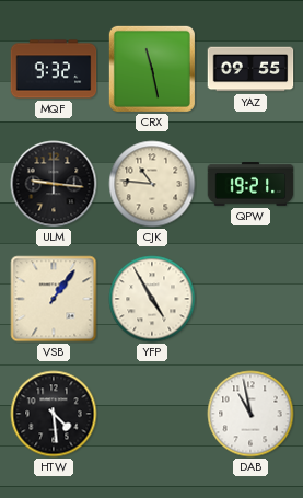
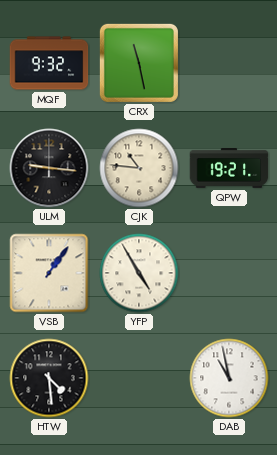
YAZ: 09:55 -> none (250, 69)
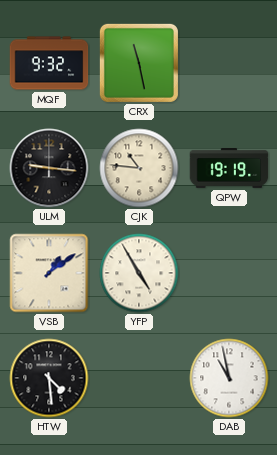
QPW: 19:21 -> 19:19 (229, 169)
VSB: 1:06 -> 1:09 (49, 273)
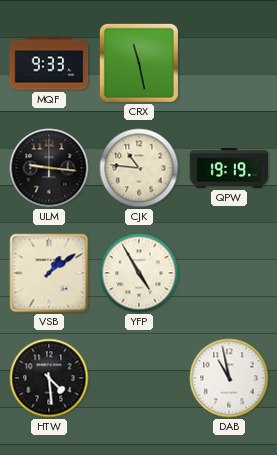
MQF: 9:32 -> 9:33 (49, 63)
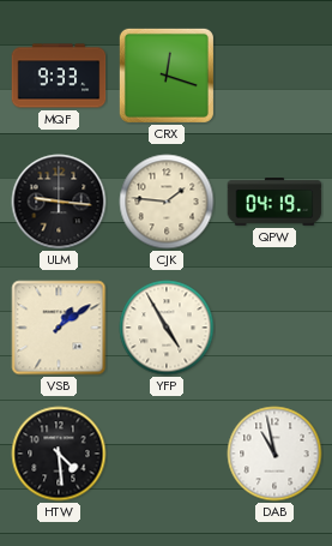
CRX: 11:28 -> 12:18 (167, 76)
CJK: 10:46 -> 1:46 (167, 202)
QPW: 19:19 -> 04:19 (274, 203)
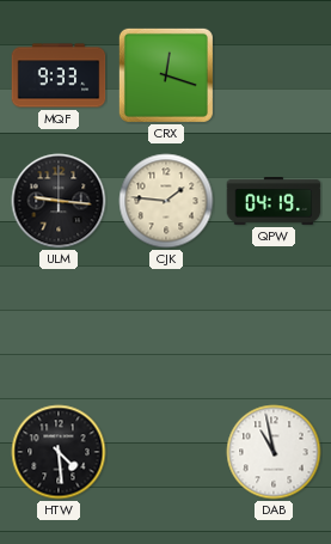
VSB: 1:09 -> none (59, 328)
YFP: 4:55 -> none (167, 328)
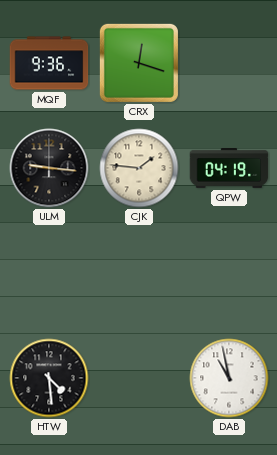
MQF: 9:33 -> 9:36 (49, 63)
